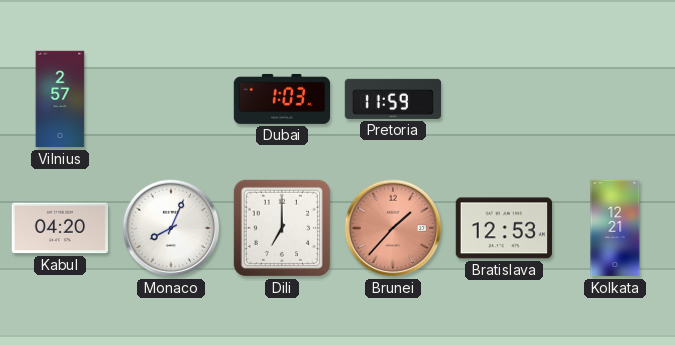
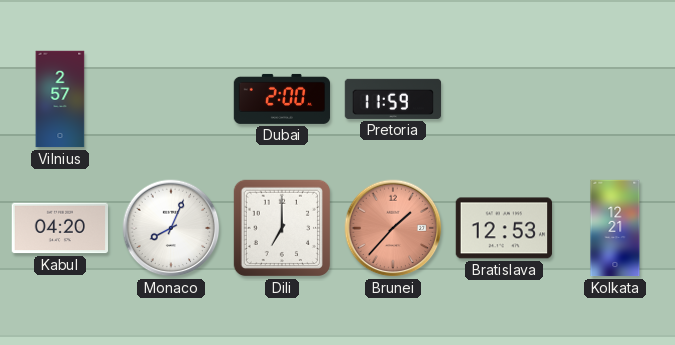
Dubai: 1:03 -> 2:00 (282, 99)
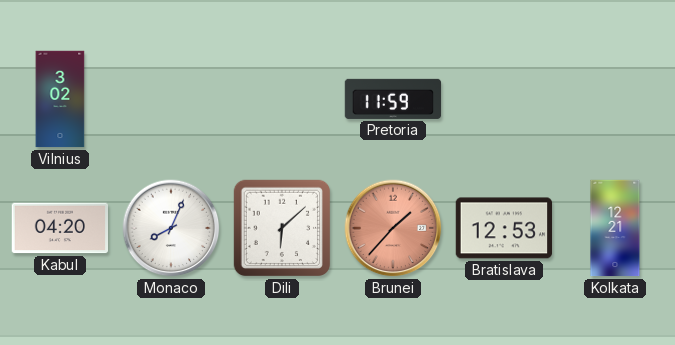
Vilnius: 2:57 -> 3:02 (60, 99)
Dubai: 2:00 -> none (282, 99)
Dili: 7:00 -> 6:08 (282, 228)
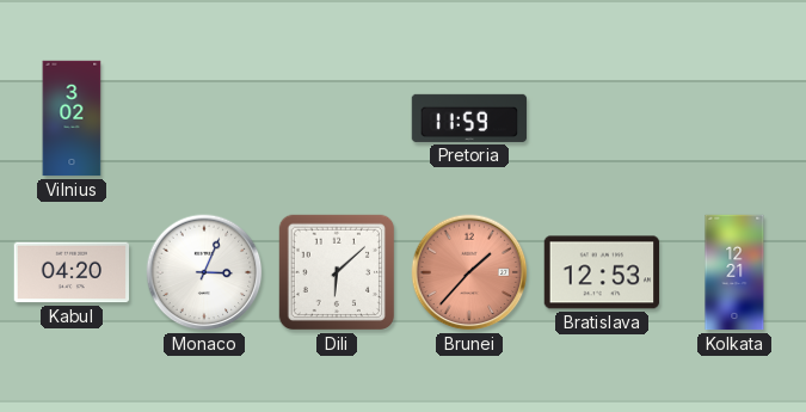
Monaco: 8:04 -> 3:04 (204, 272)
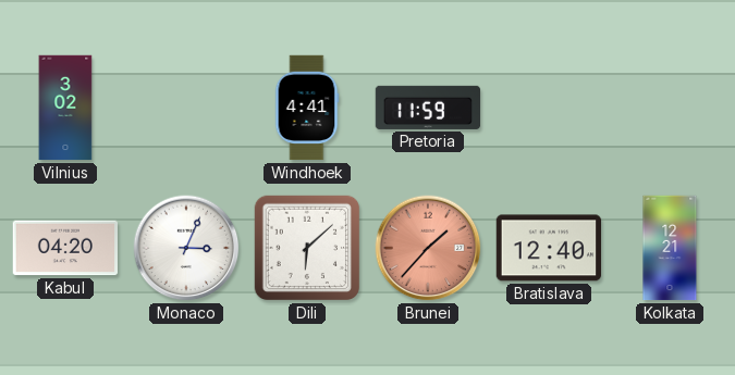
Windhoek: none -> 4:41 (307, 108)
Bratislava: 12:53 -> 12:40 (548, 248)
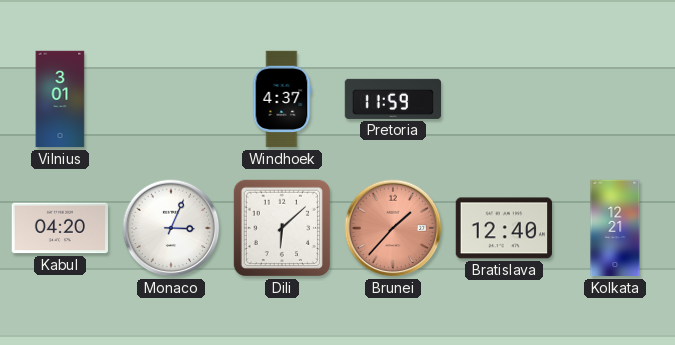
Vilnius: 3:02 -> 3:01 (60, 99)
Windhoek: 4:41 -> 4:37 (282, 99)
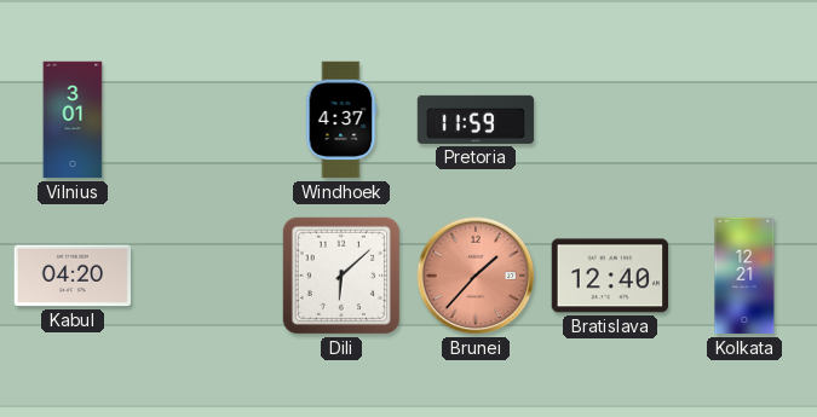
Monaco: 3:04 -> none (171, 228)
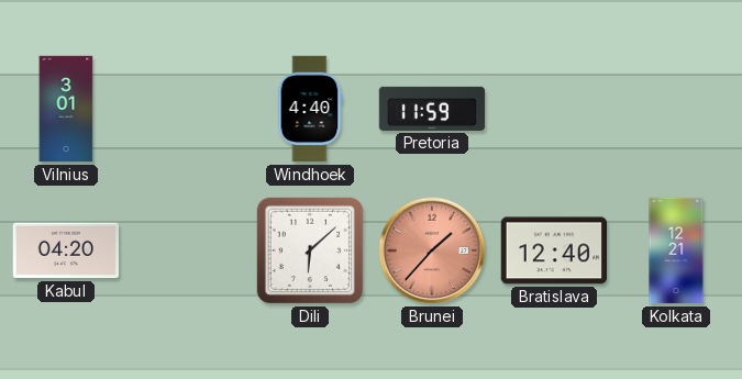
Windhoek: 4:37 -> 4:40 (310, 109)
